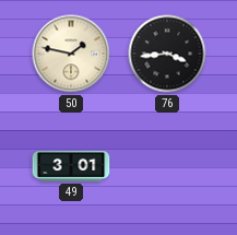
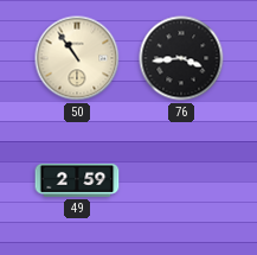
50: 1:47 -> 10:54 (77, 58)
49: 3:01 -> 2:59 (77, 180)
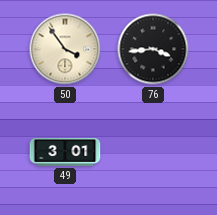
50: 10:54 -> 3:54 (65, 49)
49: 2:59 -> 3:01 (65, 152)
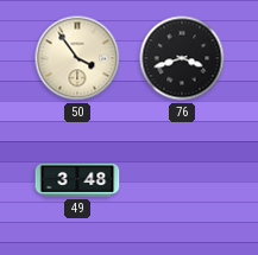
76: 3:44 -> 3:42 (182, 58)
49: 3:01 -> 3:48 (77, 180)
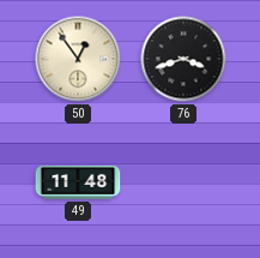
50: 3:54 -> 12:54 (78, 59)
49: 3:48 -> 11:48 (78, 182)
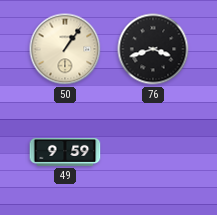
50: 12:54 -> 1:06 (65, 49)
49: 11:48 -> 9:59 (65, 152)
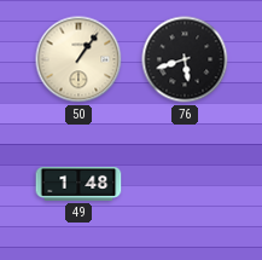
76: 3:42 -> 5:42 (185, 59)
49: 9:59 -> 1:48 (78, 184)
